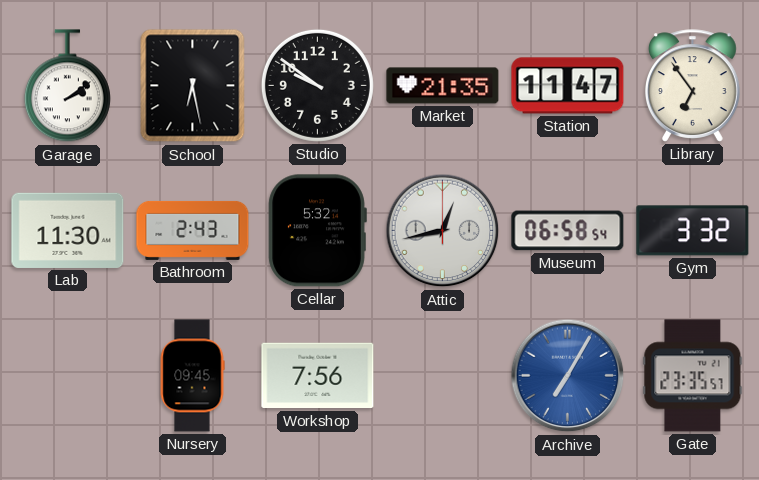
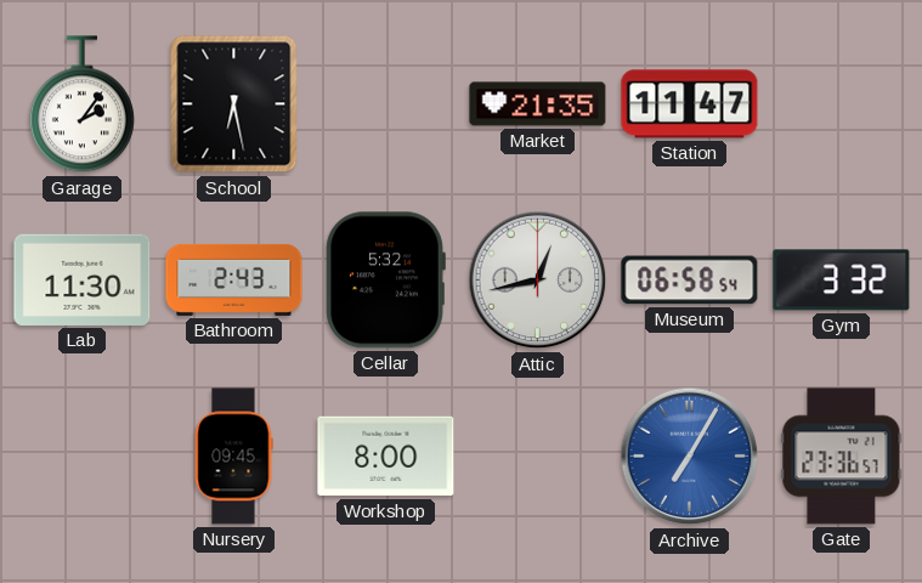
Garage: 2:09 -> 2:06 (81, 104)
Studio: 9:51 -> none (317, 85)
Library: 6:54 -> none (693, 86)
Workshop: 7:56 -> 8:00 (386, 457)
Gate: 23:35 -> 23:36 (842, 457)
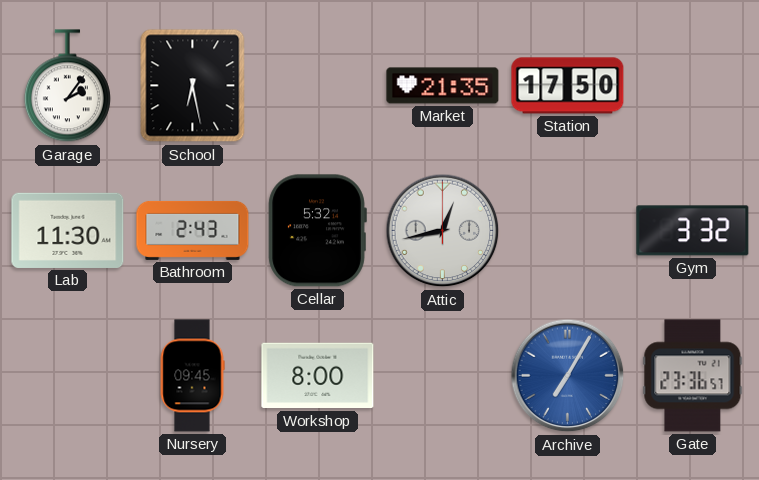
Station: 11:47 -> 17:50 (568, 86)
Museum: 06:58 -> none (690, 281)
